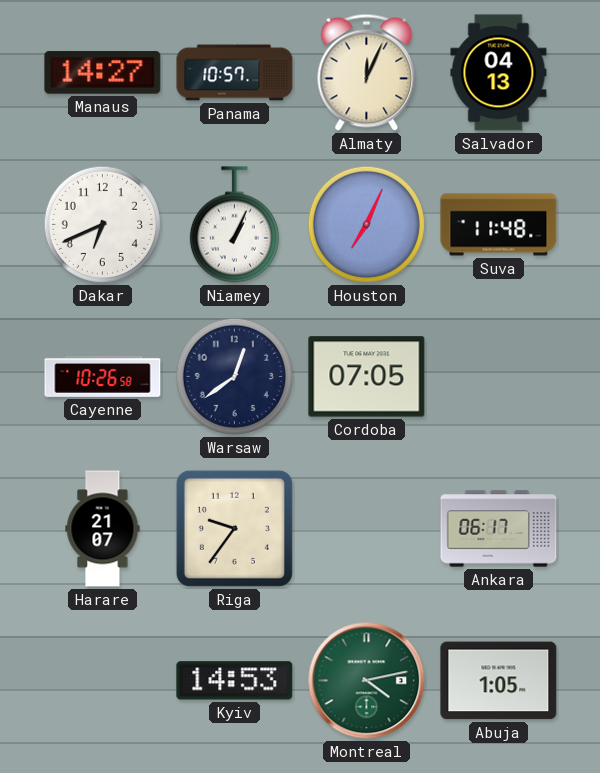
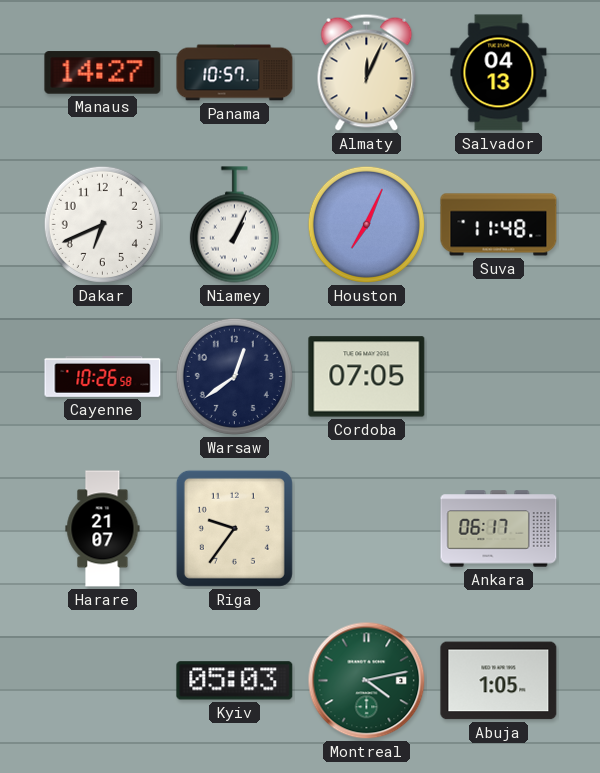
Kyiv: 14:53 -> 05:03 (235, 681)
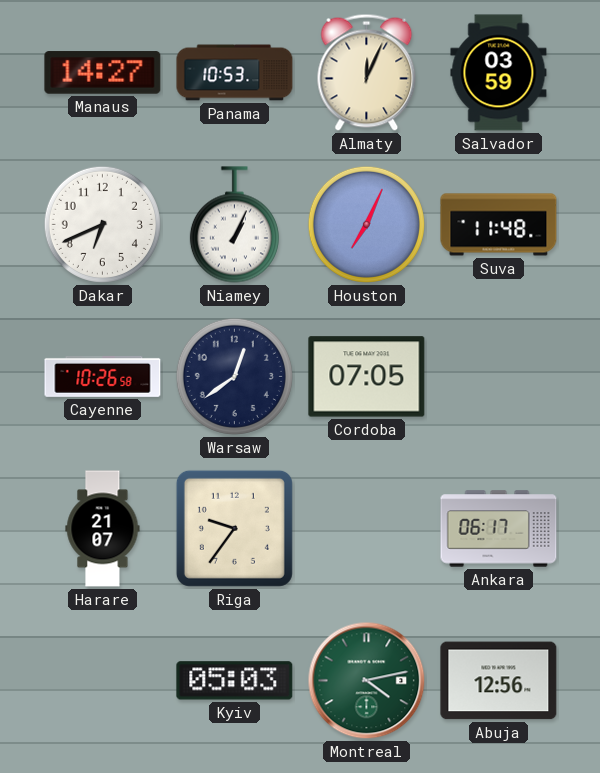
Panama: 10:57 -> 10:53 (235, 73)
Salvador: 04:13 -> 03:59 (499, 73)
Abuja: 1:05 -> 12:56 (499, 681)
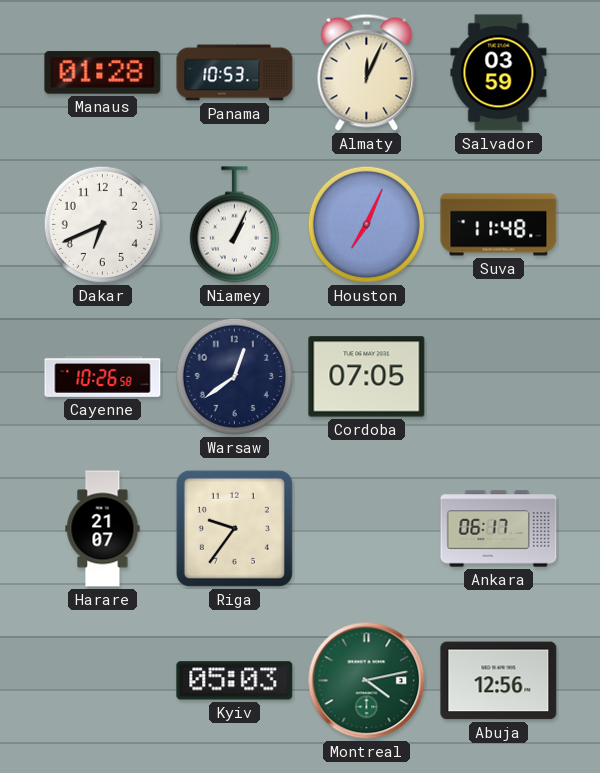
Manaus: 14:27 -> 01:28 (103, 73)
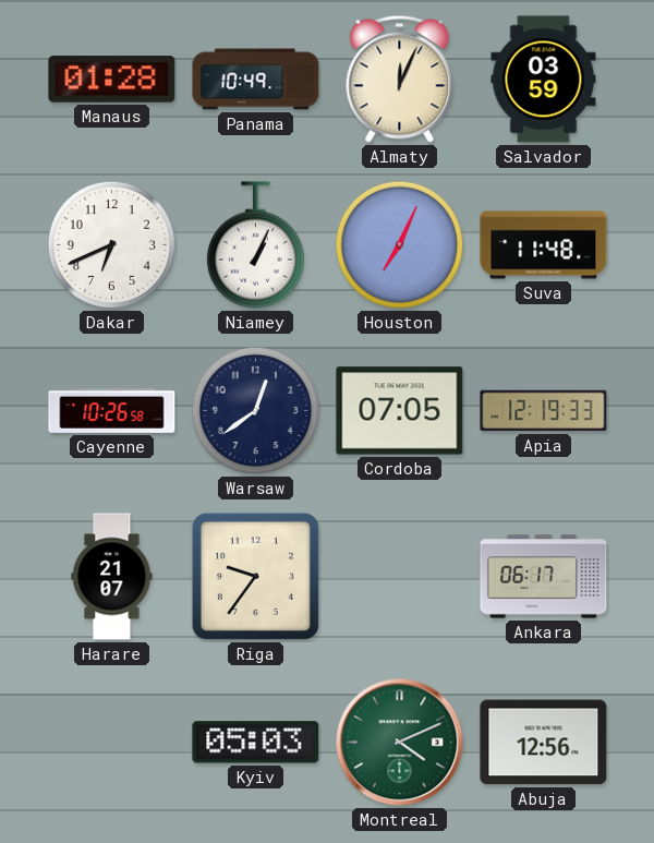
Panama: 10:53 -> 10:49 (256, 80)
Apia: none -> 12:19 (544, 411)
Montreal: 4:13 -> 4:11 (400, 743)
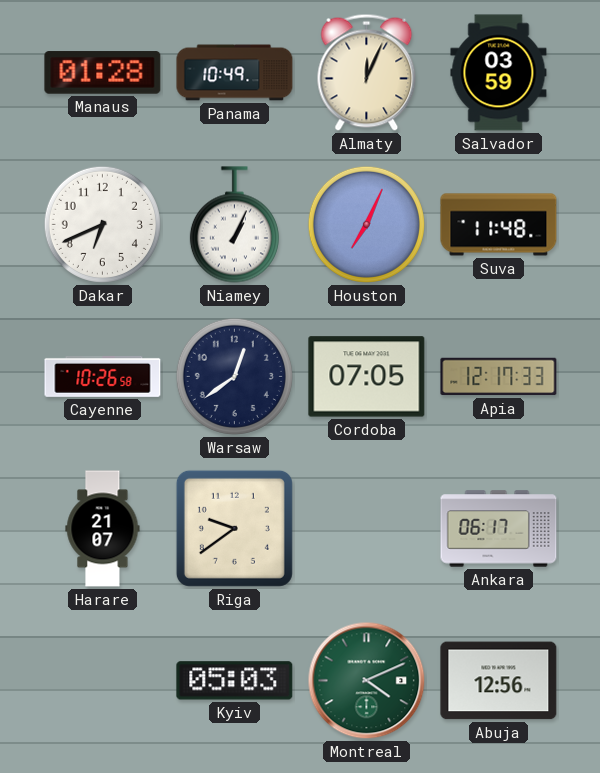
Apia: 12:19 -> 12:17 (499, 377)
Riga: 9:36 -> 9:39 (234, 528)
